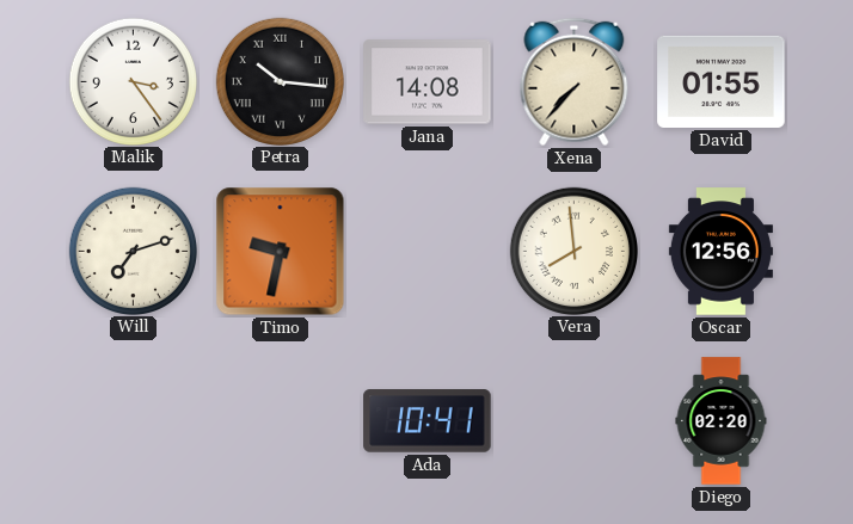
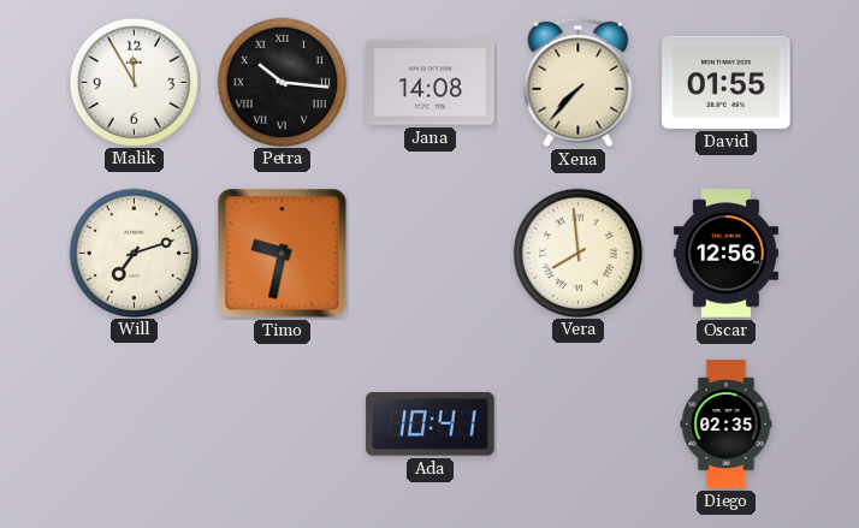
Malik: 3:24 -> 11:55 (134, 82)
Diego: 02:20 -> 02:35 (727, 425)
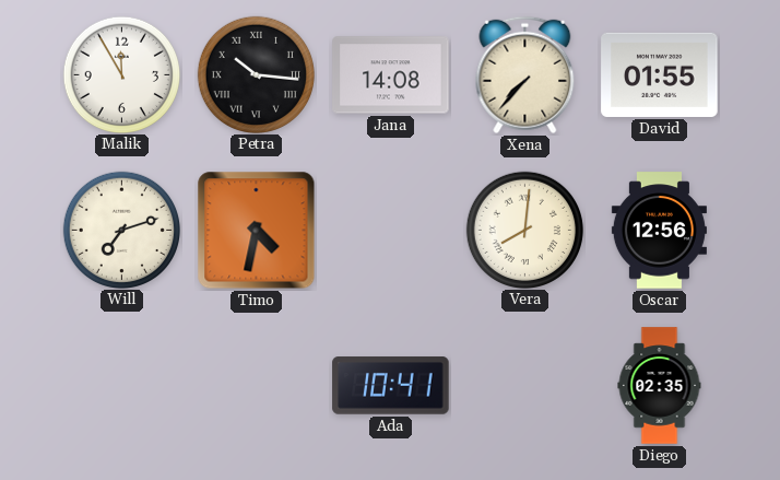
Timo: 9:32 -> 4:32 (257, 231)
Vera: 7:59 -> 8:01 (524, 230)
